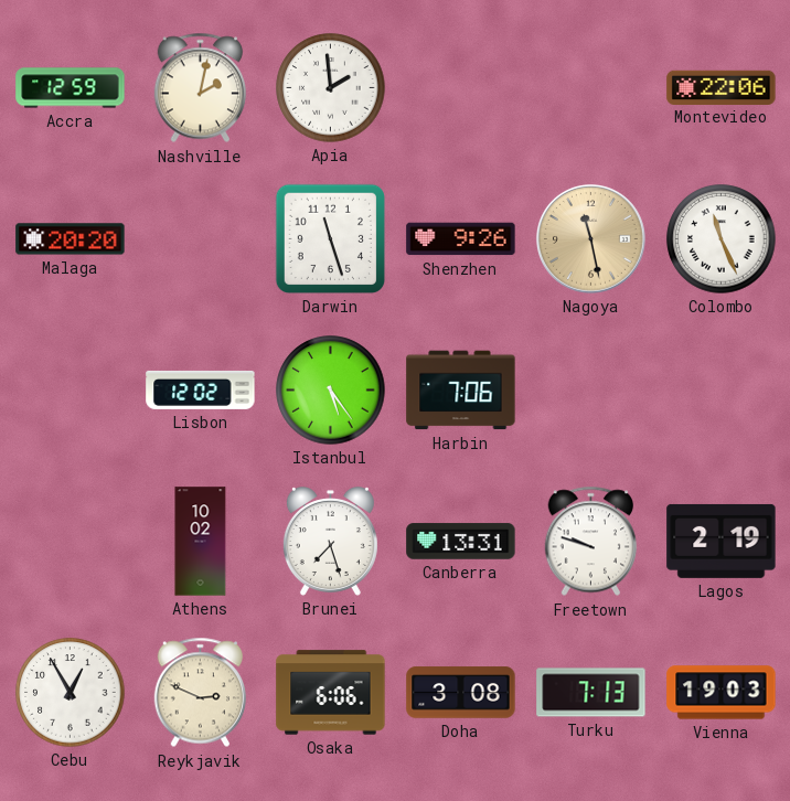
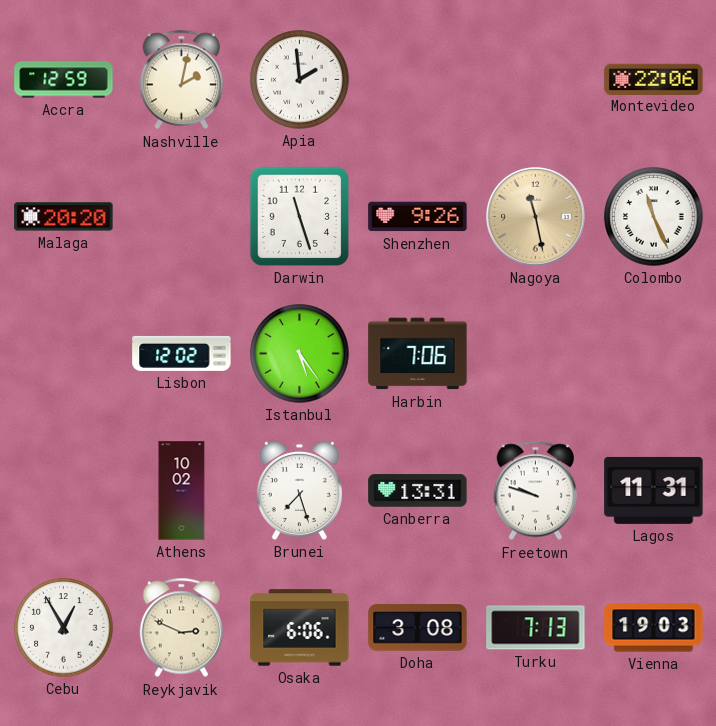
Lagos: 2:19 -> 11:31 (654, 490)
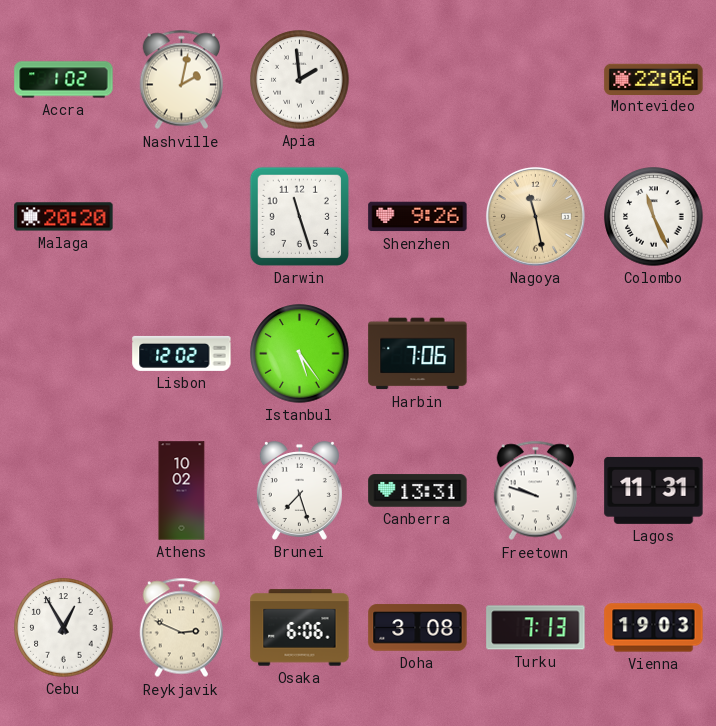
Accra: 12:59 -> 1:02 (64, 80)
